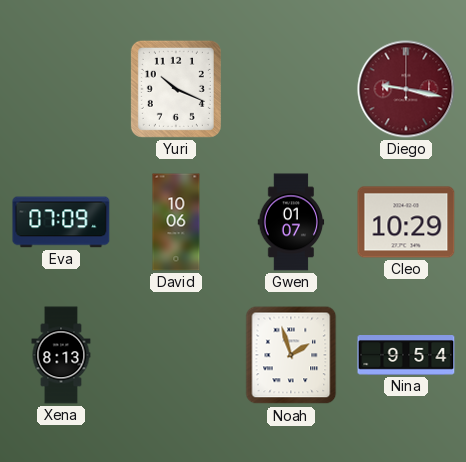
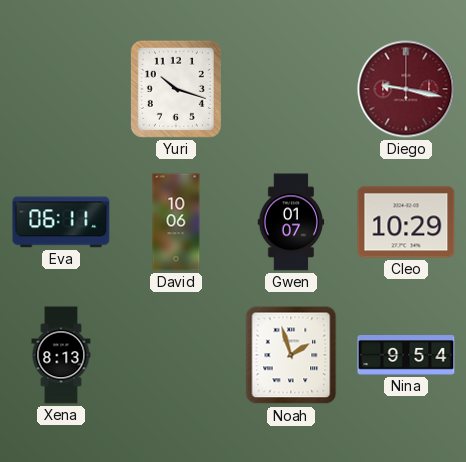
Yuri: 10:19 -> 10:18 (176, 89)
Eva: 07:09 -> 06:11 (61, 222)
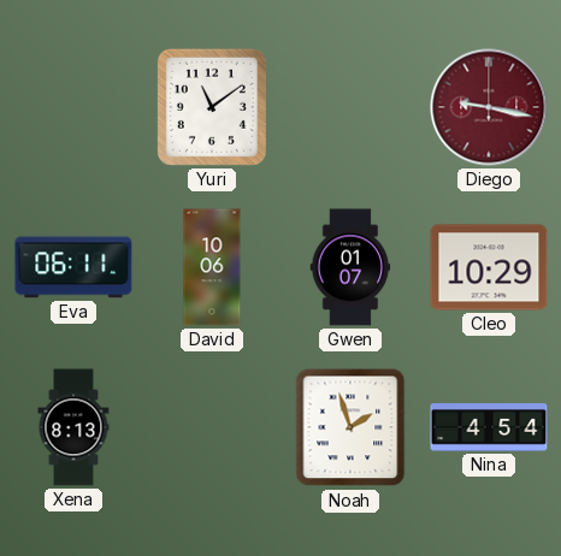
Yuri: 10:18 -> 11:09 (212, 107)
Nina: 9:54 -> 4:54 (489, 427)
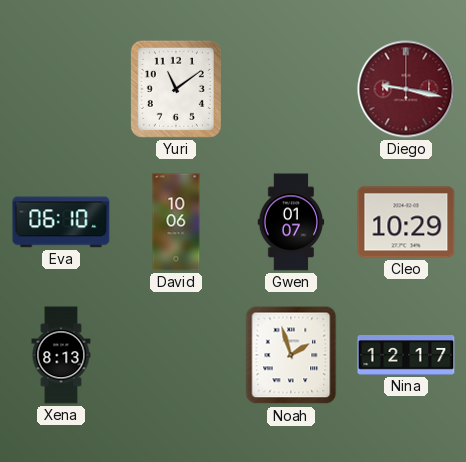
Eva: 06:11 -> 06:10 (61, 222)
Nina: 4:54 -> 12:17 (406, 355)
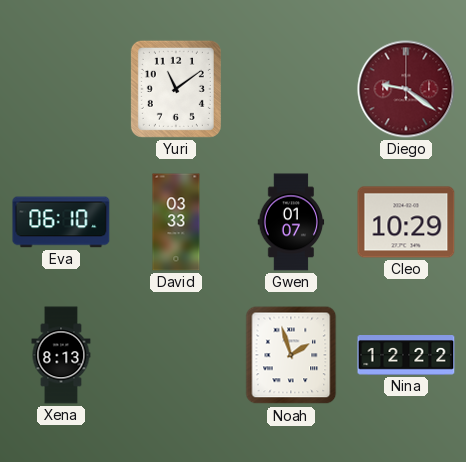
Diego: 9:17 -> 9:21 (406, 89)
David: 10:06 -> 03:33 (176, 222)
Nina: 12:17 -> 12:22 (406, 355)
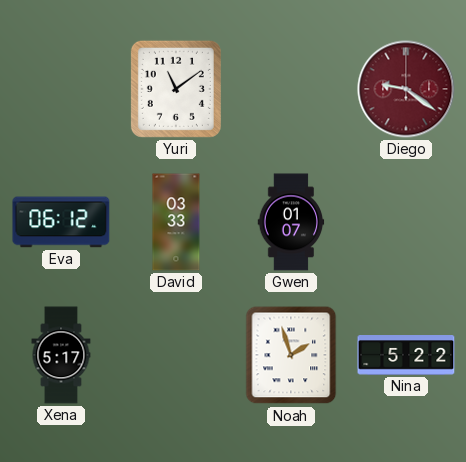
Eva: 06:10 -> 06:12 (61, 222)
Cleo: 10:29 -> none (406, 222)
Xena: 8:13 -> 5:17 (61, 355)
Nina: 12:22 -> 5:22 (406, 355)
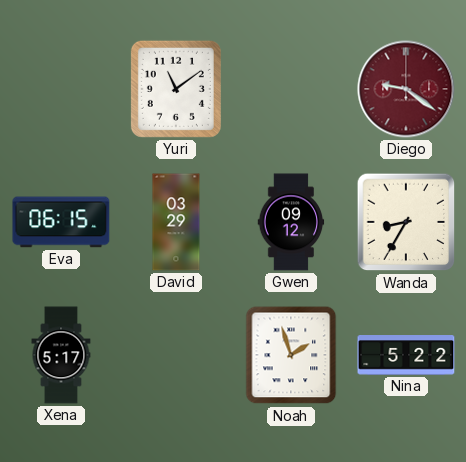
Eva: 06:12 -> 06:15 (61, 222)
David: 03:33 -> 03:29 (176, 222)
Gwen: 01:07 -> 09:12 (291, 222)
Wanda: none -> 8:35 (406, 222)
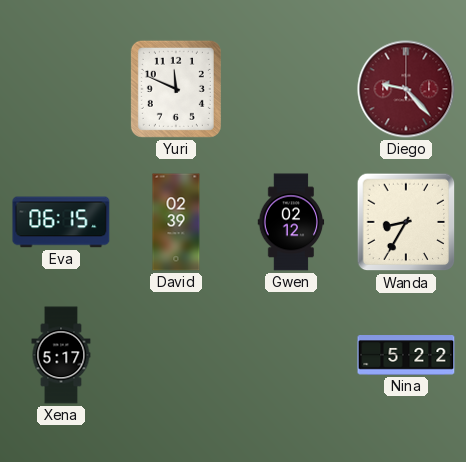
Yuri: 11:09 -> 11:49 (176, 89)
Diego: 9:21 -> 9:23 (406, 89)
David: 03:29 -> 02:39 (176, 222)
Gwen: 09:12 -> 02:12 (291, 222)
Noah: 1:57 -> none (291, 355)
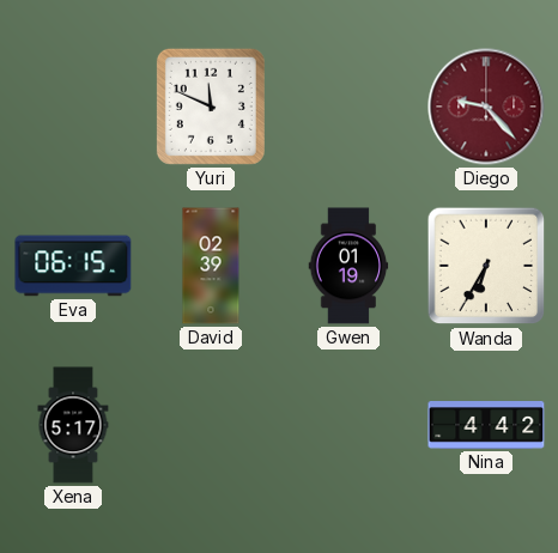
Gwen: 02:12 -> 01:19 (348, 266)
Wanda: 8:35 -> 6:35 (486, 266)
Nina: 5:22 -> 4:42 (486, 425)
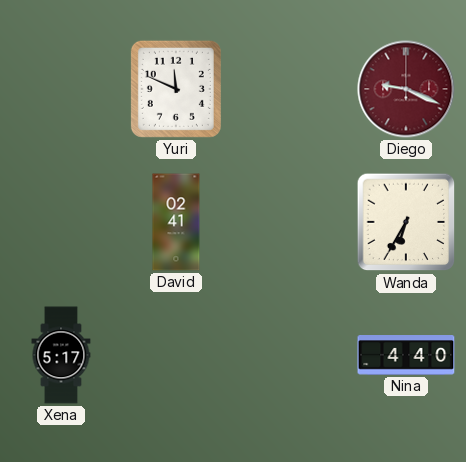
Diego: 9:23 -> 9:19 (406, 89)
Eva: 06:15 -> none (73, 266)
David: 02:39 -> 02:41 (176, 222)
Gwen: 01:19 -> none (348, 266)
Nina: 4:42 -> 4:40 (406, 355)
